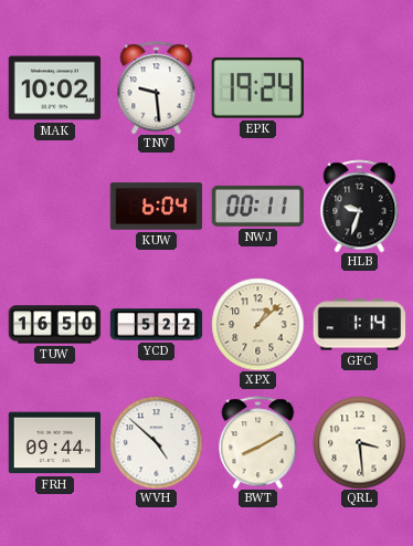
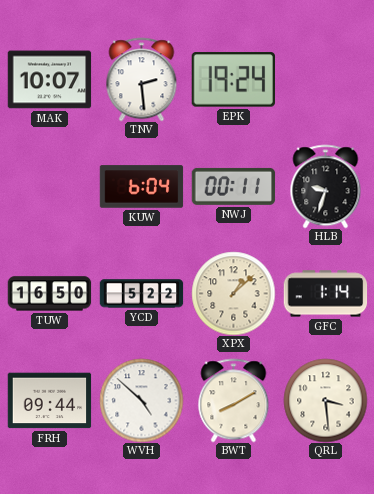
MAK: 10:02 -> 10:07 (49, 80)
TNV: 9:29 -> 2:29 (142, 79)
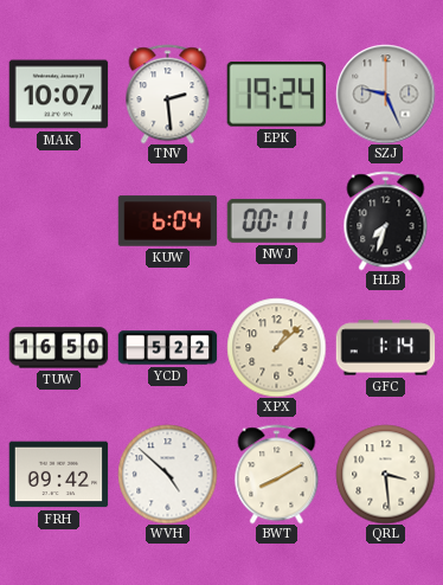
SZJ: none -> 9:26 (385, 94)
HLB: 9:33 -> 7:33 (386, 220)
FRH: 09:44 -> 09:42 (58, 475)
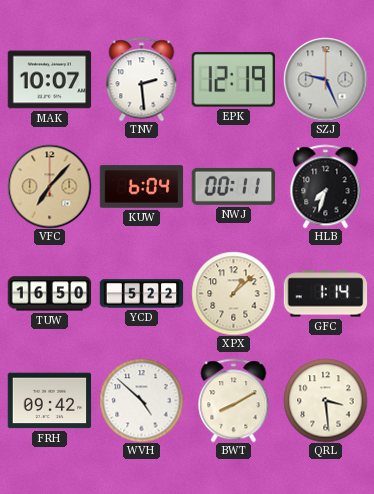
EPK: 19:24 -> 12:19 (233, 80)
VFC: none -> 7:07 (49, 186)
